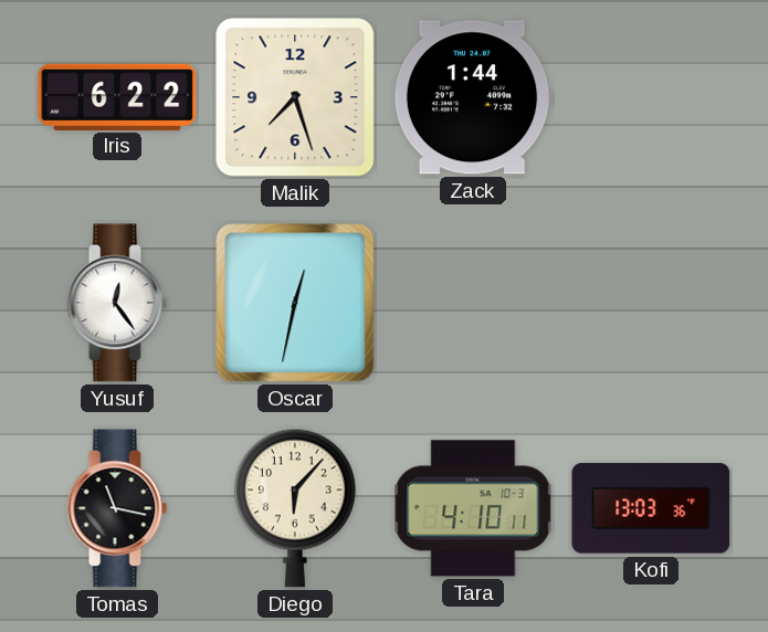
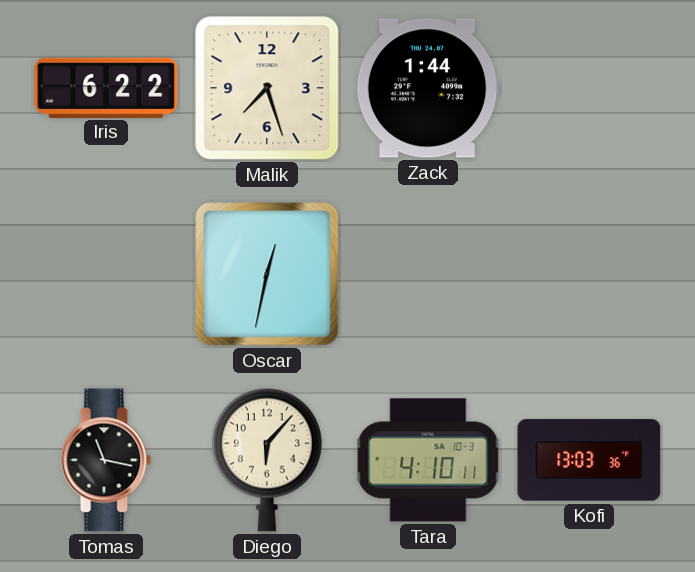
Yusuf: 12:24 -> none (117, 303)
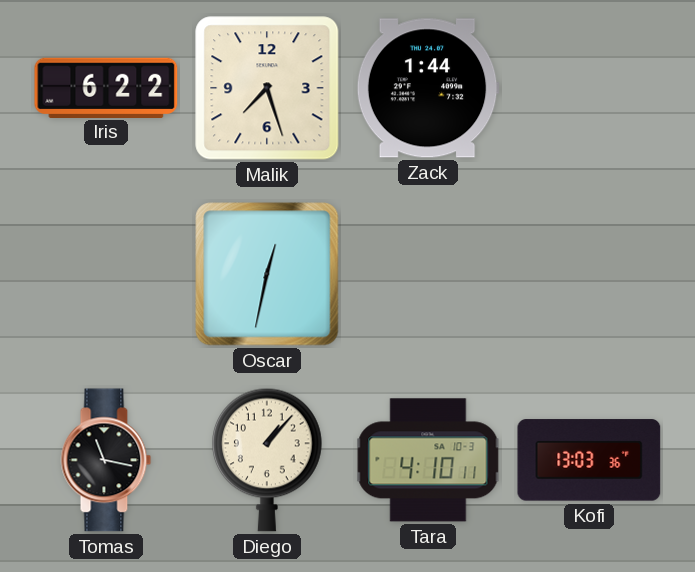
Diego: 6:07 -> 1:07 (268, 460)
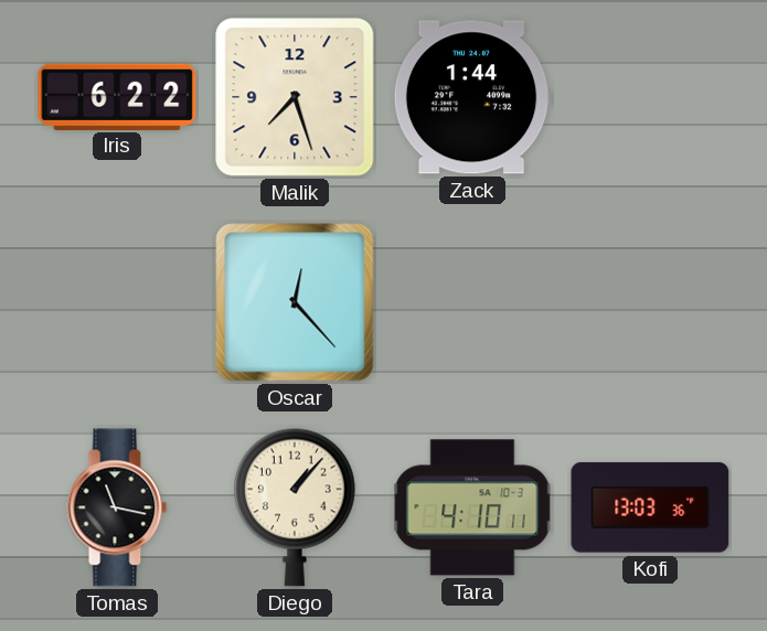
Oscar: 12:32 -> 12:23 (295, 302)
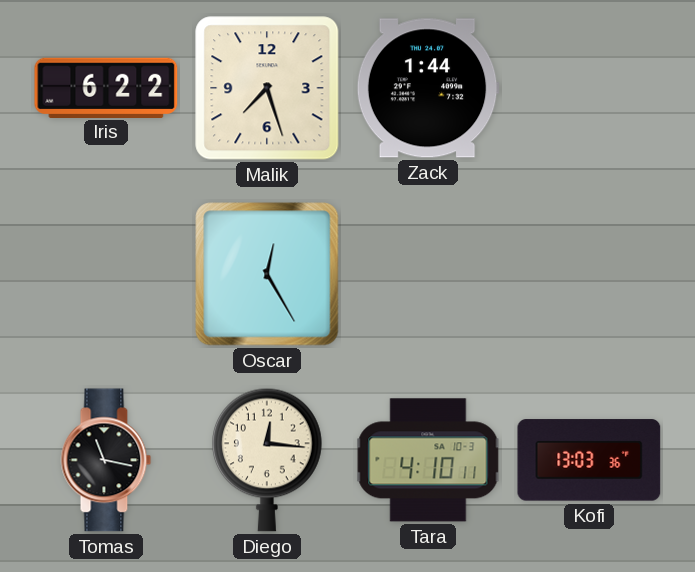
Oscar: 12:23 -> 12:25 (267, 274)
Diego: 1:07 -> 12:16 (268, 460)
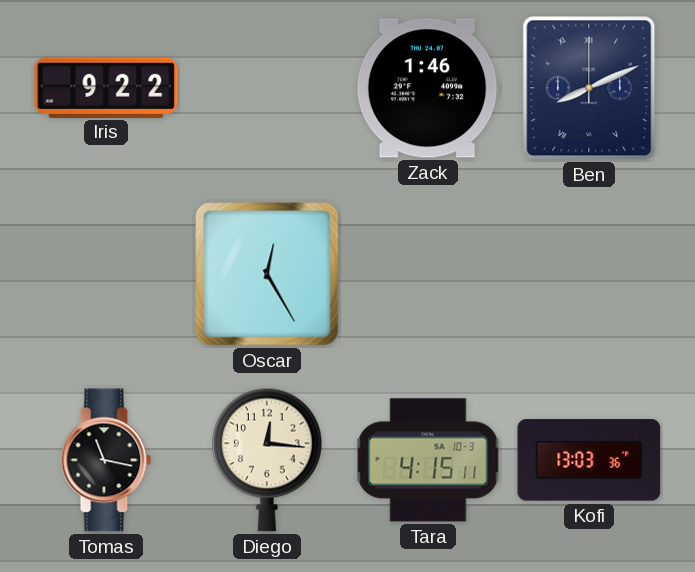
Iris: 6:22 -> 9:22 (106, 87)
Malik: 7:27 -> none (267, 88)
Zack: 1:44 -> 1:46 (428, 88)
Ben: none -> 8:11 (589, 88)
Tara: 4:10 -> 4:15 (428, 460)
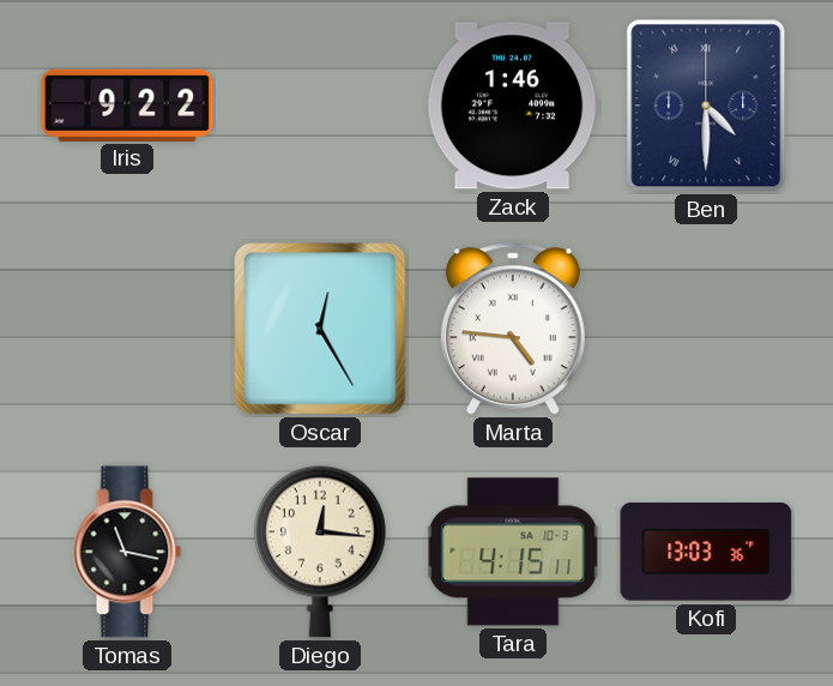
Ben: 8:11 -> 4:30 (706, 106)
Marta: none -> 4:46 (513, 330)
